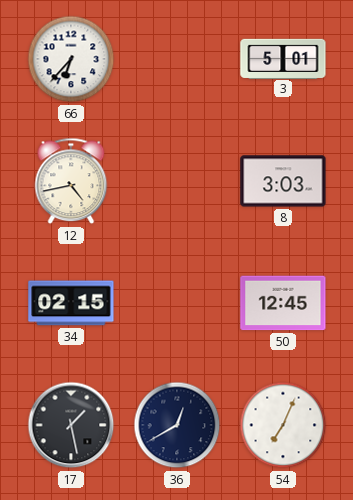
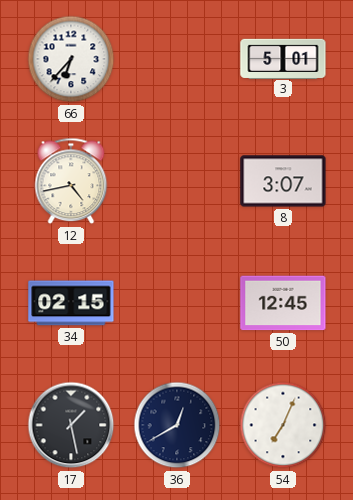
8: 3:03 -> 3:07 (283, 181)
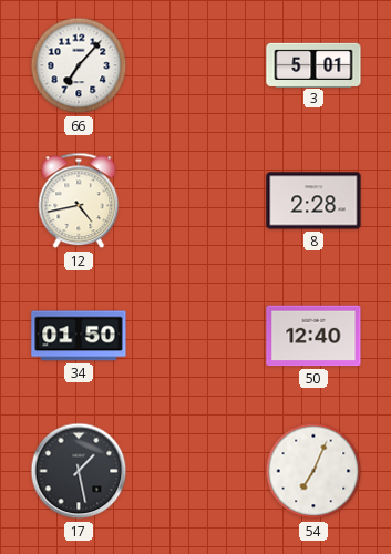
66: 6:37 -> 7:07 (79, 65)
8: 3:07 -> 2:28 (313, 201)
34: 02:15 -> 01:50 (79, 336)
50: 12:45 -> 12:40 (313, 336)
36: 12:40 -> none (177, 425)
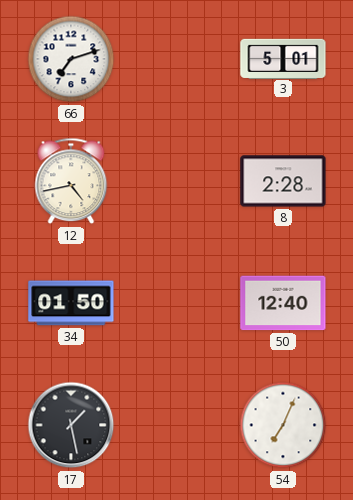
66: 7:07 -> 7:12 (71, 59)
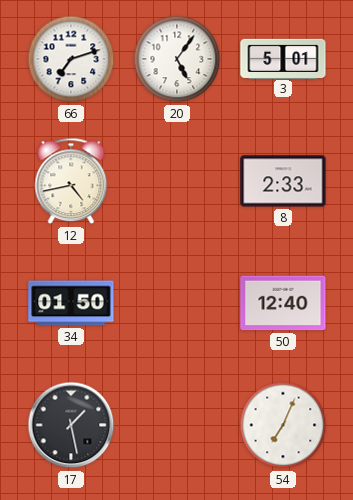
20: none -> 5:06 (177, 59)
8: 2:28 -> 2:33 (283, 181)
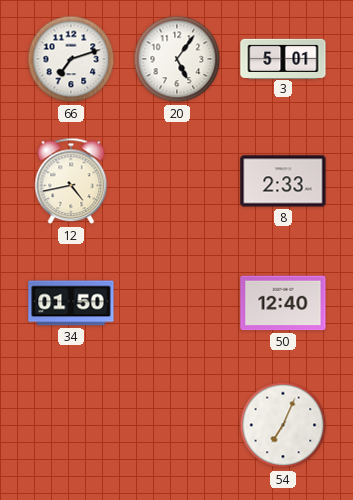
17: 1:28 -> none (71, 425)
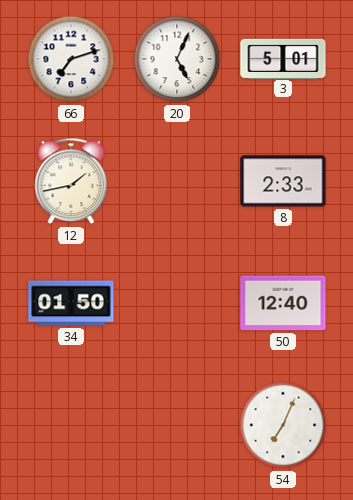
20: 5:06 -> 5:04 (177, 59)
12: 4:43 -> 1:43 (71, 181)
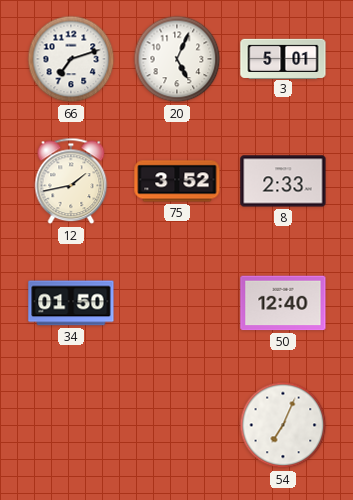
75: none -> 3:52 (177, 181)
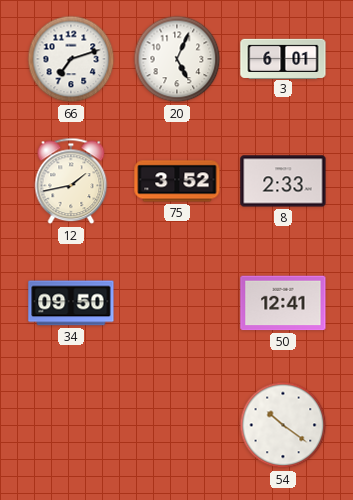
3: 5:01 -> 6:01 (283, 58)
34: 01:50 -> 09:50 (71, 303)
50: 12:40 -> 12:41 (283, 303)
54: 7:04 -> 10:21 (283, 425)
